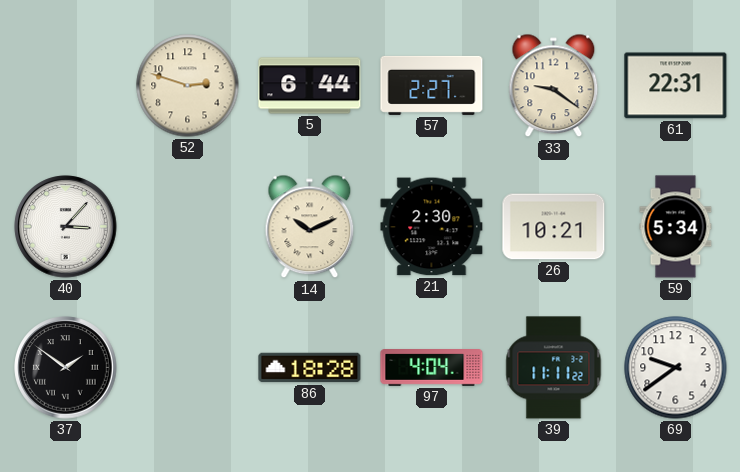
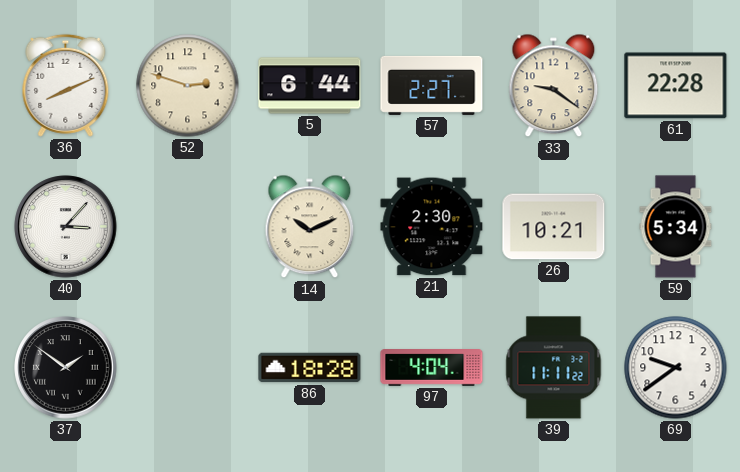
36: none -> 8:11 (66, 85)
61: 22:31 -> 22:28 (676, 86)
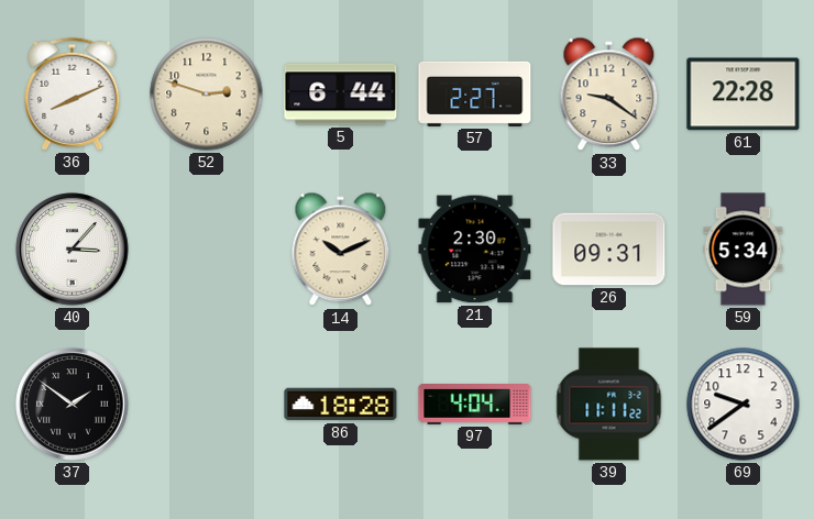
26: 10:21 -> 09:31 (609, 250)
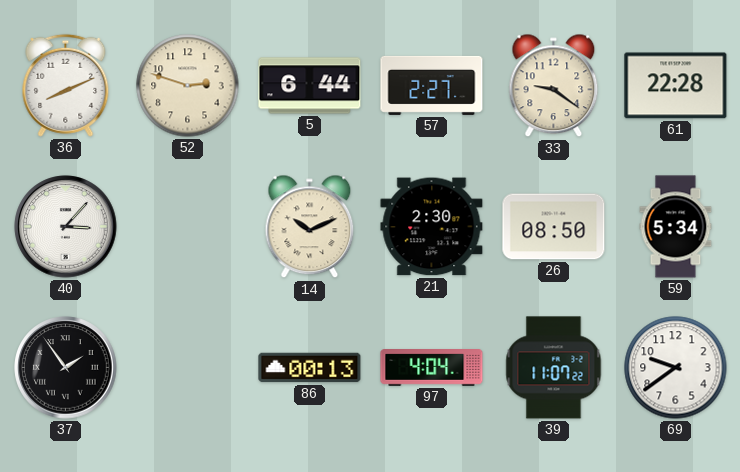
26: 09:31 -> 08:50 (554, 227)
37: 1:51 -> 1:54 (66, 368)
86: 18:28 -> 00:13 (310, 368)
39: 11:11 -> 11:07 (554, 368)
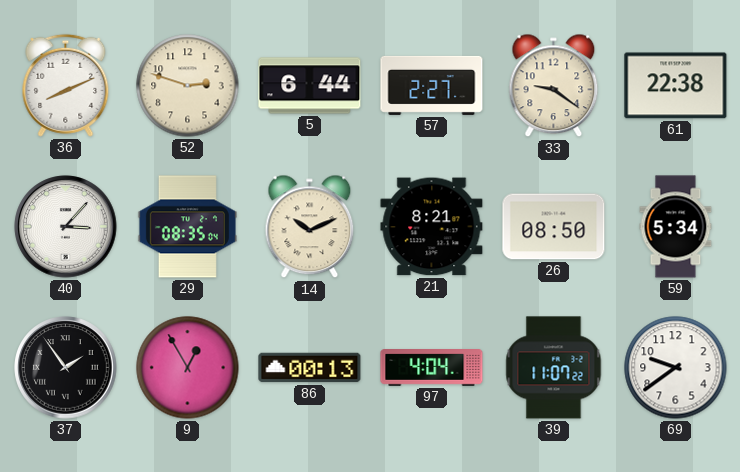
61: 22:28 -> 22:38 (676, 86)
29: none -> 08:35 (187, 227)
21: 2:30 -> 8:21 (432, 227)
9: none -> 12:55 (188, 368)
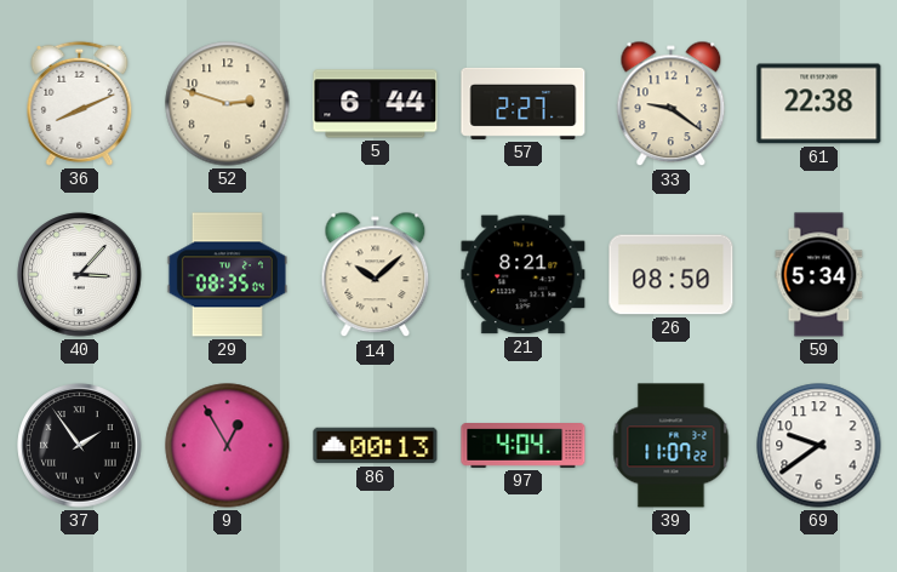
14: 10:11 -> 10:08 (376, 275)
